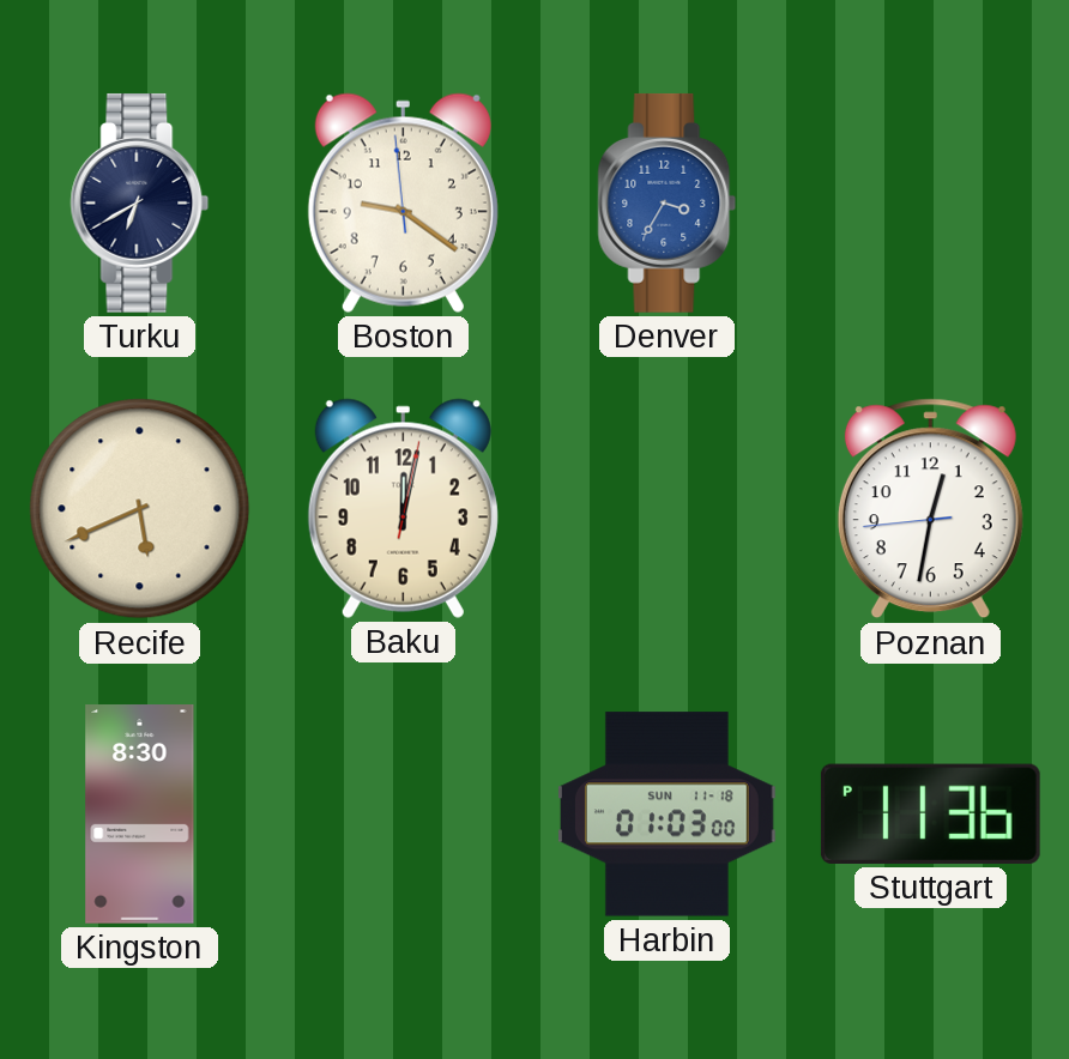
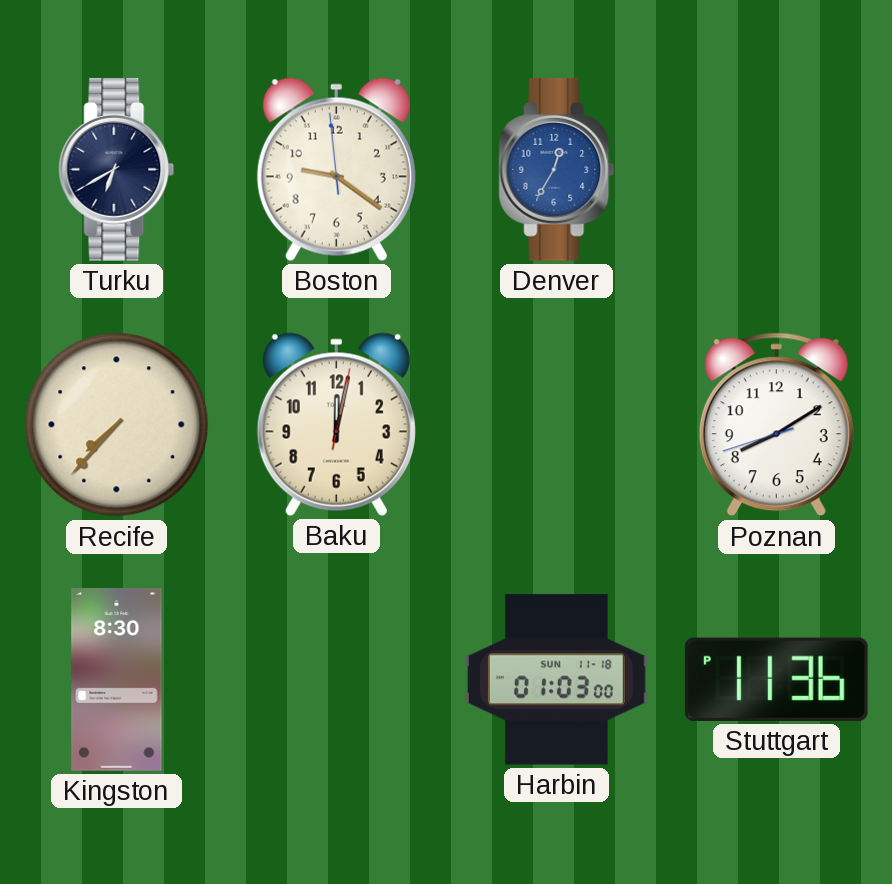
Denver: 3:35 -> 12:35 (557, 169)
Recife: 5:41 -> 7:37 (117, 425)
Poznan: 12:31 -> 8:09 (776, 425)
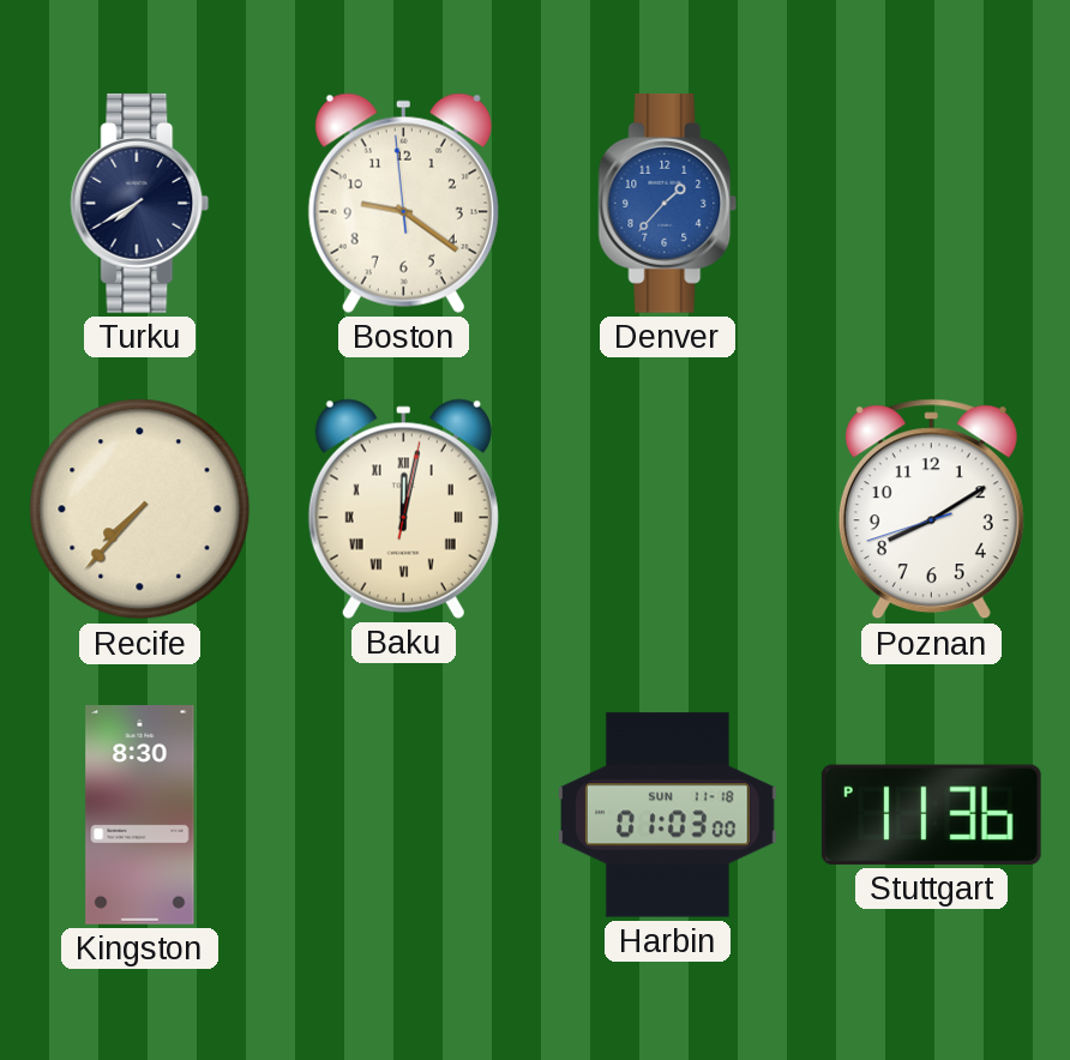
Turku: 6:40 -> 7:40 (140, 203)
Denver: 12:35 -> 1:37 (668, 203)
Baku numerals: Arabic -> Roman (403, 508)
